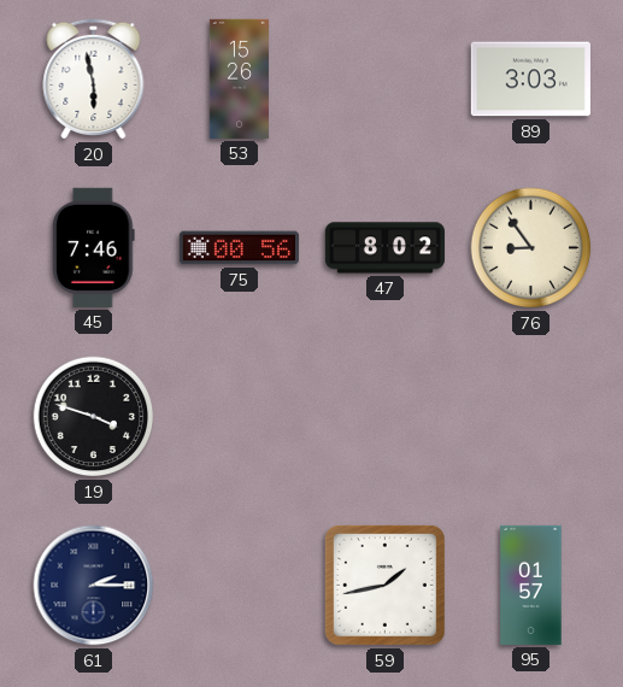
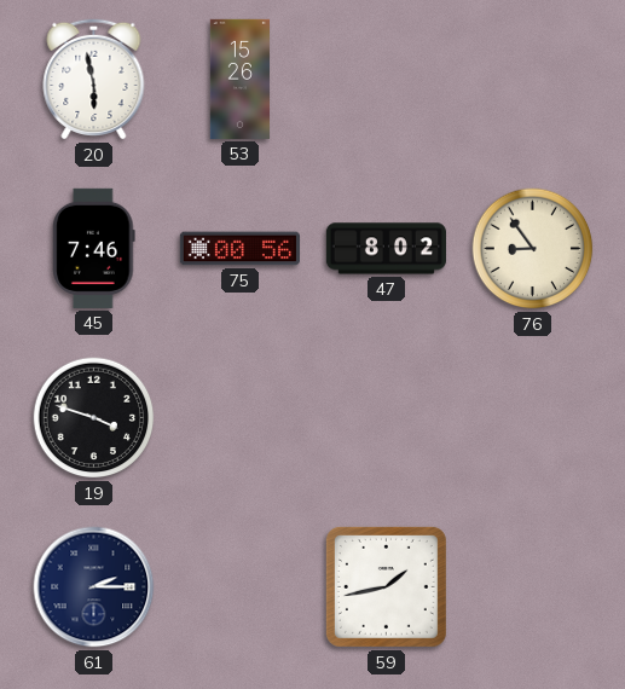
89: 3:03 -> none (530, 80)
95: 01:57 -> none (531, 585)
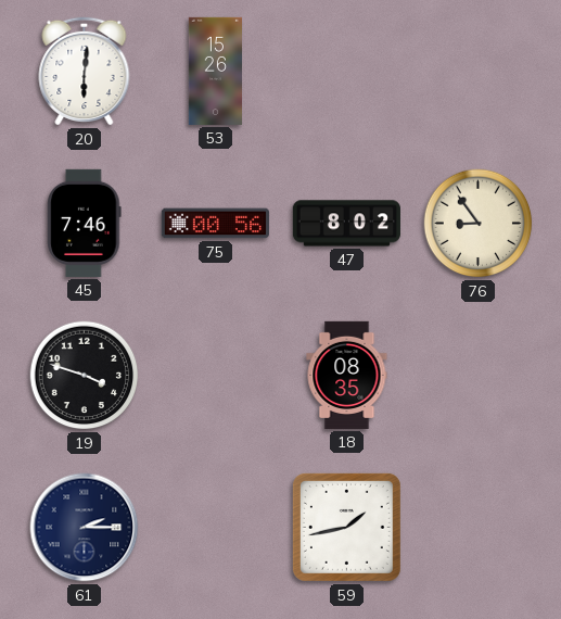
20: 5:58 -> 6:01 (85, 71)
18: none -> 08:35 (347, 375)
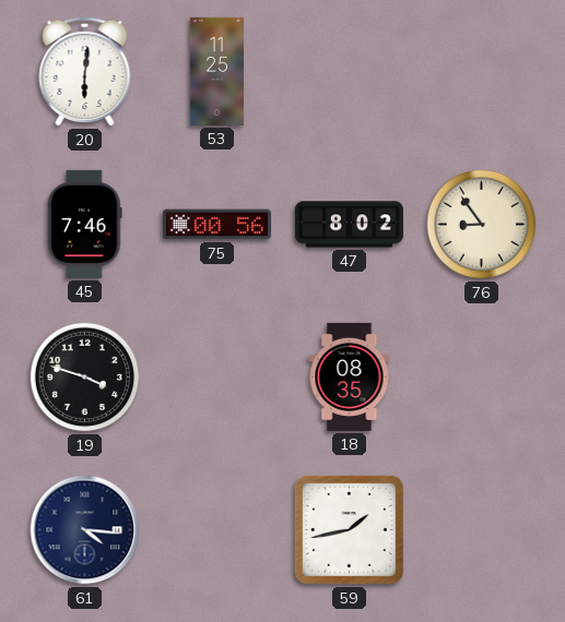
53: 15:26 -> 11:25 (216, 71)
61: 2:15 -> 4:16 (85, 530)
